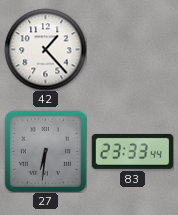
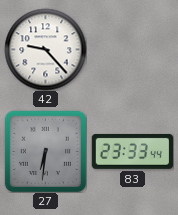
42: 1:23 -> 9:23 (45, 49)
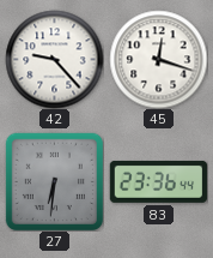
45: none -> 12:18 (158, 59)
83: 23:33 -> 23:36 (158, 181)
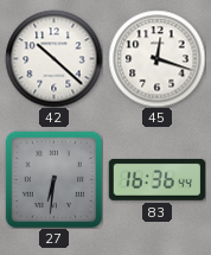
42: 9:23 -> 10:22 (53, 58)
83: 23:36 -> 16:36 (156, 179)
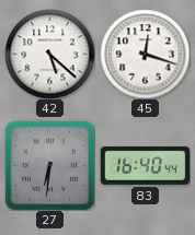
42: 10:22 -> 5:22 (49, 54)
83: 16:36 -> 16:40 (145, 165)
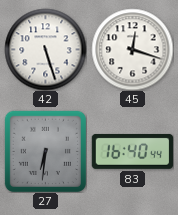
42: 5:22 -> 5:27 (45, 49)
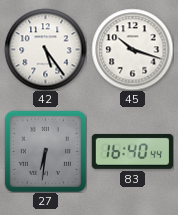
42: 5:27 -> 5:24 (45, 49)
45: 12:18 -> 10:18 (132, 49)
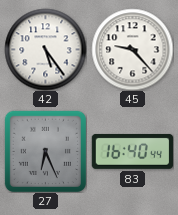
45: 10:18 -> 9:23 (132, 49)
27: 6:31 -> 6:26 (45, 151)
